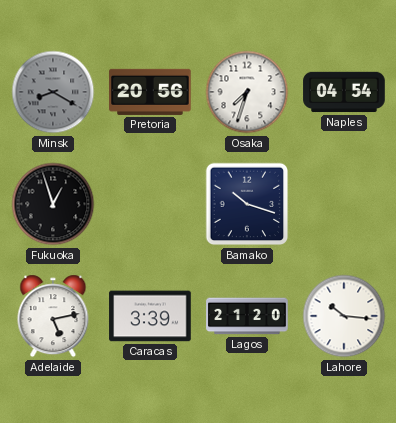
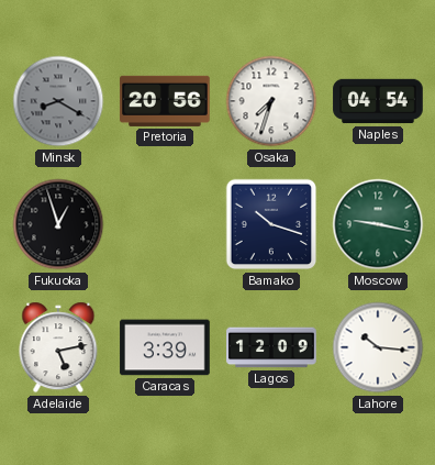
Moscow: none -> 9:17 (378, 224)
Lagos: 21:20 -> 12:09 (271, 347)
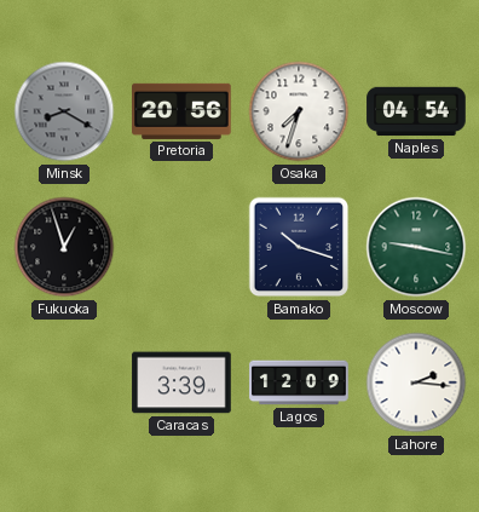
Adelaide: 5:13 -> none (58, 347)
Lahore: 10:16 -> 2:16 (416, 382)
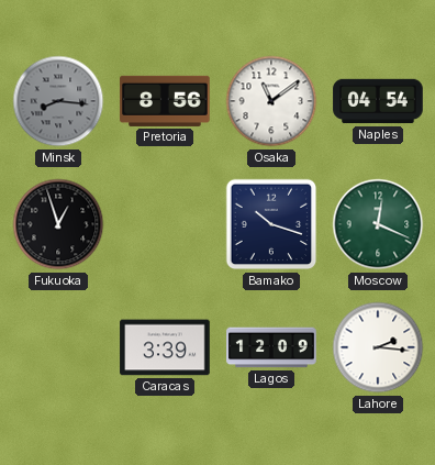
Minsk: 8:20 -> 8:16 (58, 101)
Pretoria: 20:56 -> 8:56 (165, 101)
Osaka: 7:33 -> 11:09 (271, 101)
Moscow: 9:17 -> 12:19 (378, 224)
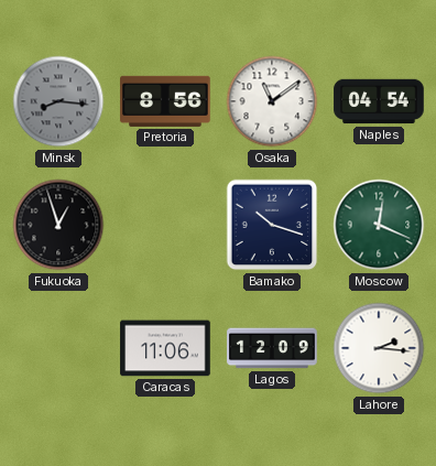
Caracas: 3:39 -> 11:06 (165, 348)
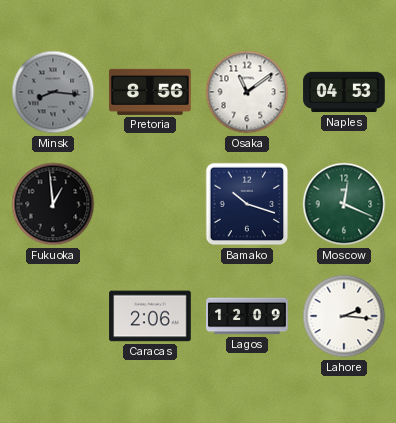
Naples: 04:54 -> 04:53 (344, 92)
Fukuoka: 12:57 -> 12:59 (53, 204)
Caracas: 11:06 -> 2:06 (150, 316)
